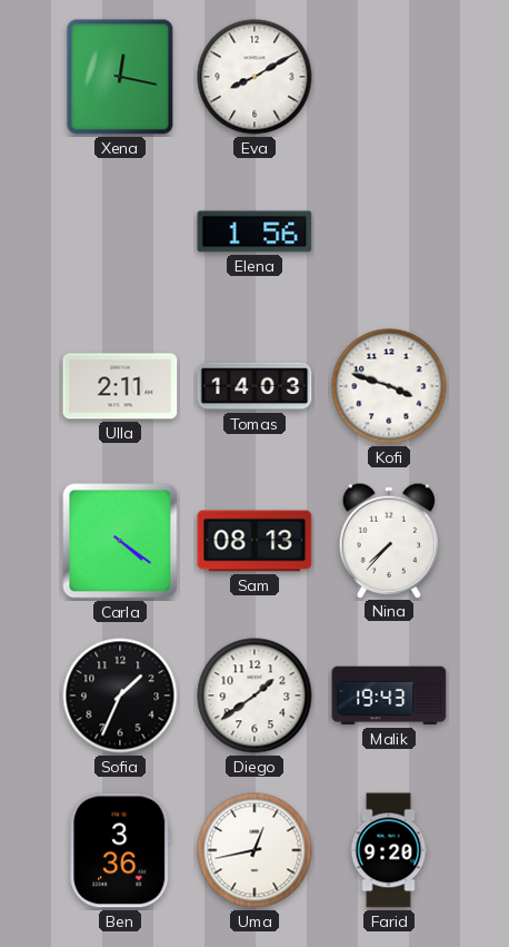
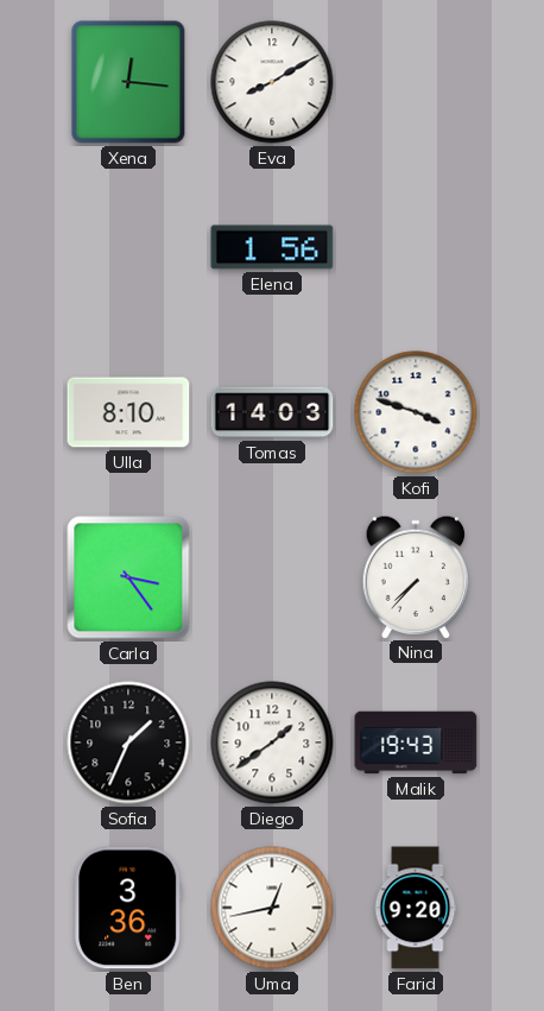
Xena: 12:17 -> 12:16 (128, 82)
Ulla: 2:11 -> 8:10 (128, 412)
Carla: 4:21 -> 3:24 (128, 577)
Sam: 08:13 -> none (255, 541)
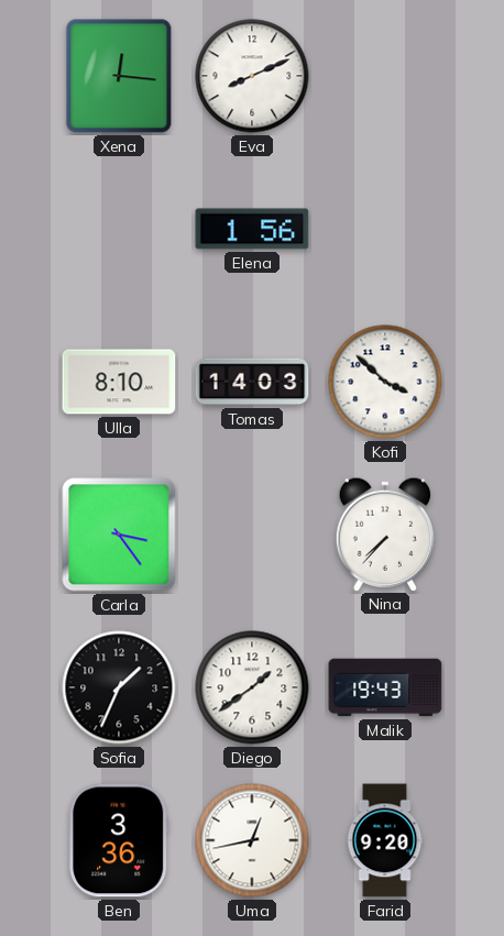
Eva: 8:10 -> 8:11 (252, 76)
Kofi: 3:48 -> 3:52 (385, 382)
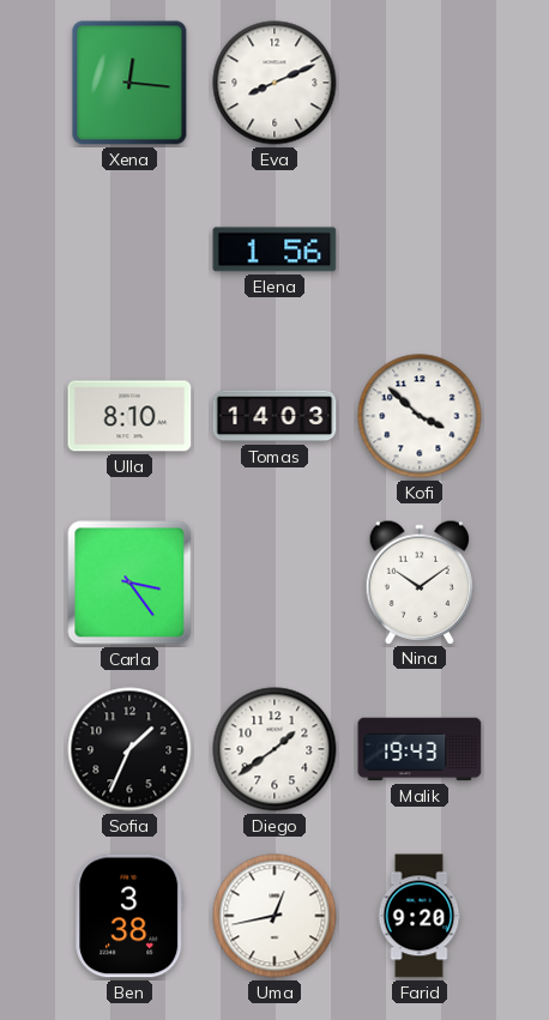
Nina: 7:37 -> 10:09 (420, 581)
Ben: 3:36 -> 3:38 (129, 916)
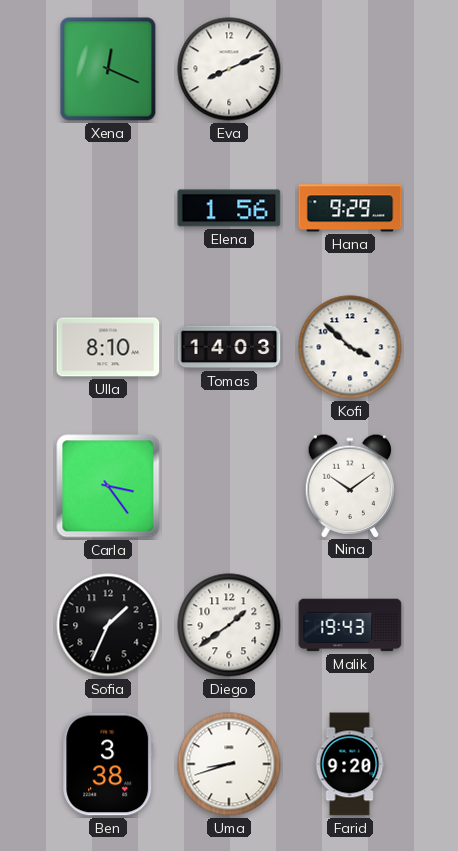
Xena: 12:16 -> 12:19 (108, 69)
Hana: none -> 9:29 (350, 208)
Uma: 12:43 -> 8:42 (229, 764)
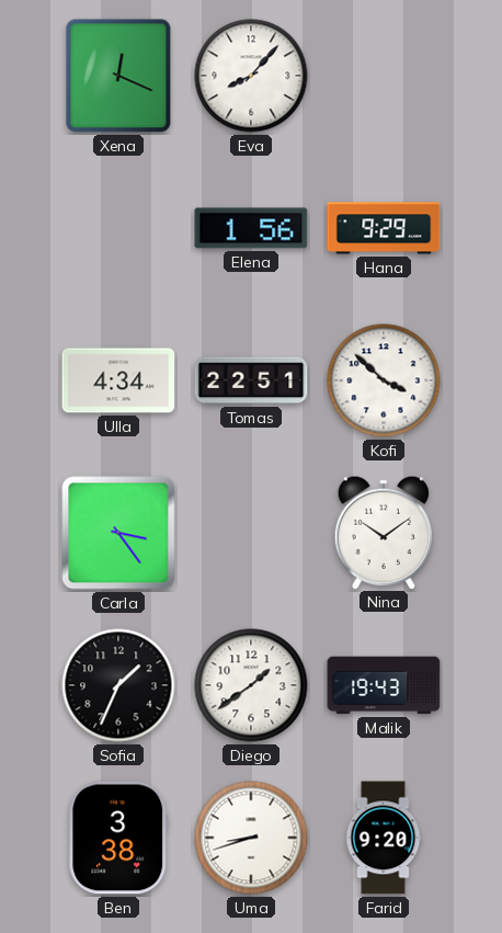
Eva: 8:11 -> 8:07 (251, 76)
Ulla: 8:10 -> 4:34 (118, 380)
Tomas: 14:03 -> 22:51 (251, 380)
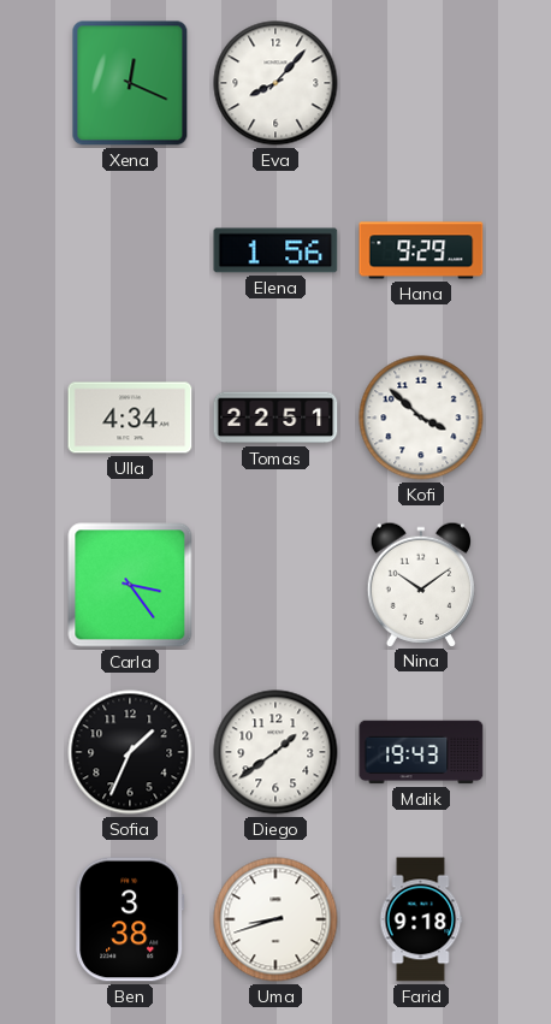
Farid: 9:20 -> 9:18 (421, 919)
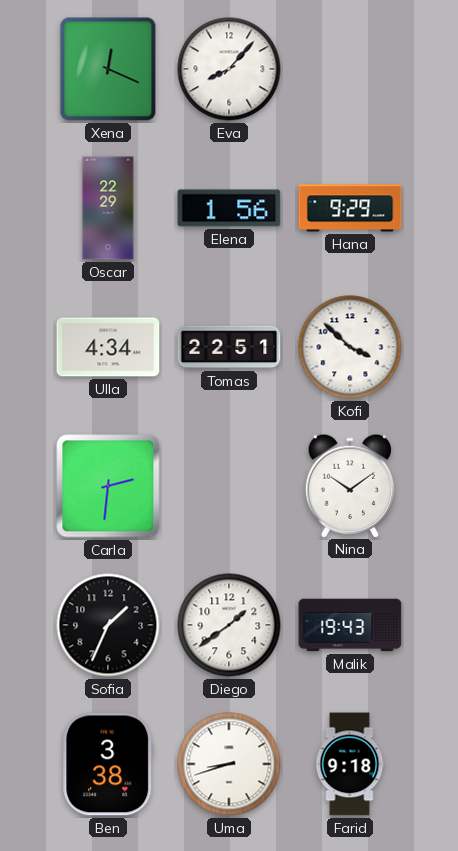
Oscar: none -> 22:29 (108, 208)
Carla: 3:24 -> 2:31 (108, 486)
